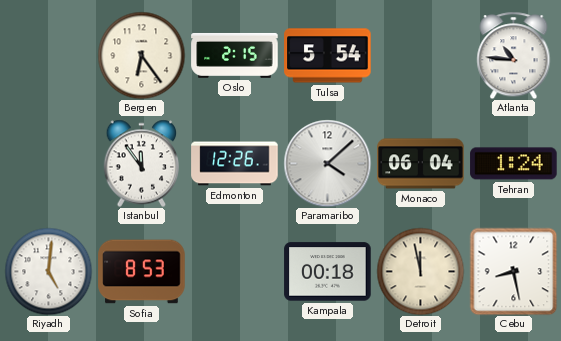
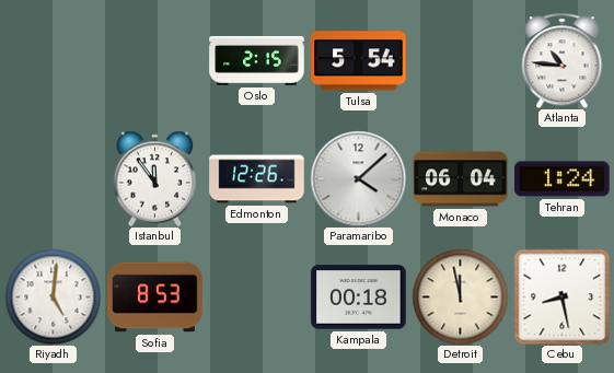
Bergen: 6:24 -> none (141, 55)
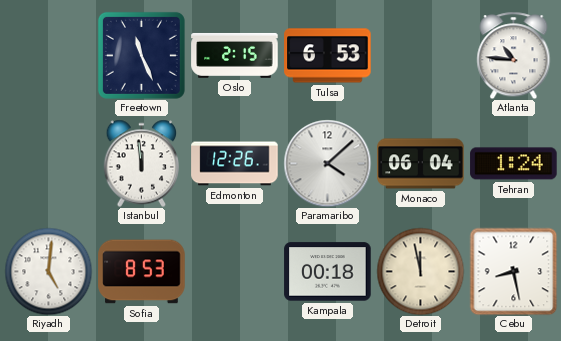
Freetown: none -> 11:26 (141, 55)
Tulsa: 5:54 -> 6:53 (328, 56)
Istanbul: 11:54 -> 11:59 (142, 163)
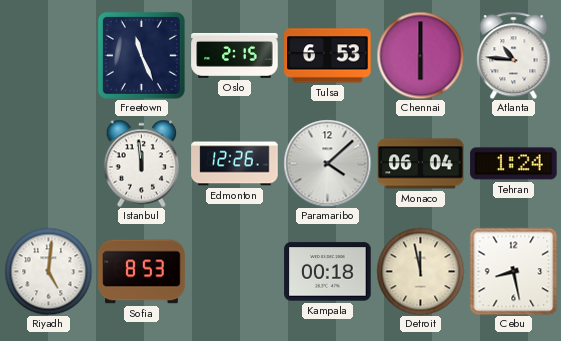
Chennai: none -> 6:00 (420, 55)
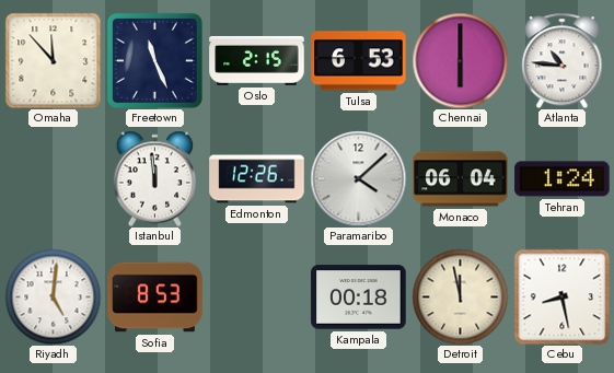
Omaha: none -> 11:53 (53, 60)
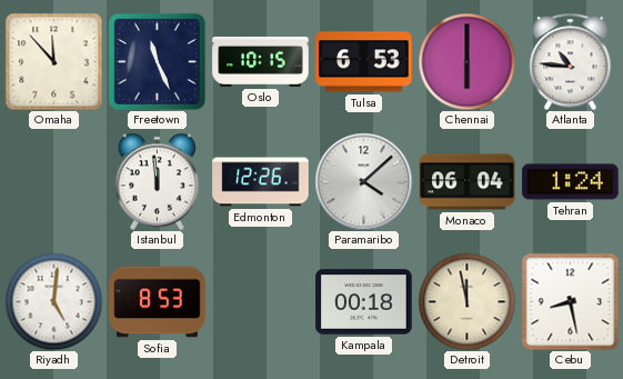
Oslo: 2:15 -> 10:15 (261, 61)
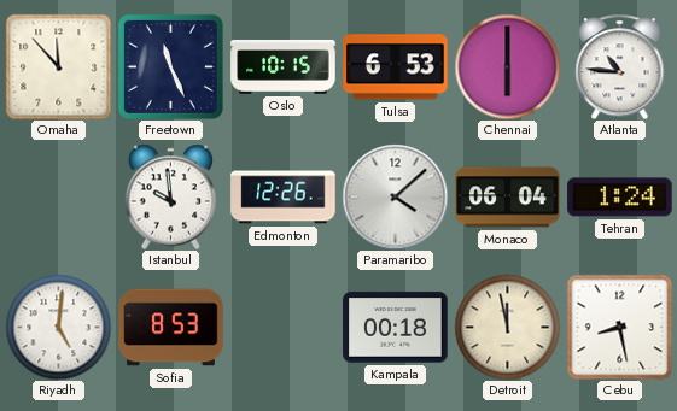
Istanbul: 11:59 -> 9:59 (171, 196)
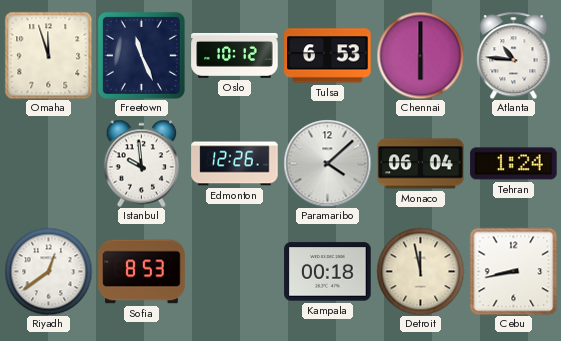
Omaha: 11:53 -> 11:57 (48, 55)
Oslo: 10:15 -> 10:12 (235, 55)
Riyadh: 5:01 -> 12:39 (48, 271)
Cebu: 8:28 -> 8:43 (513, 271)
